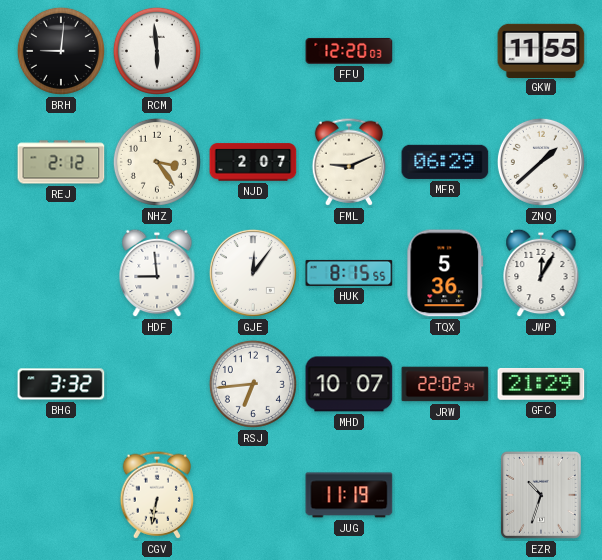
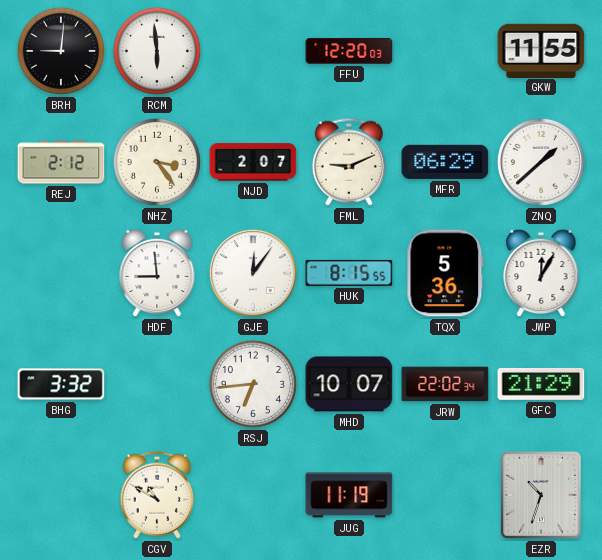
CGV: 6:32 -> 10:50 (157, 495)
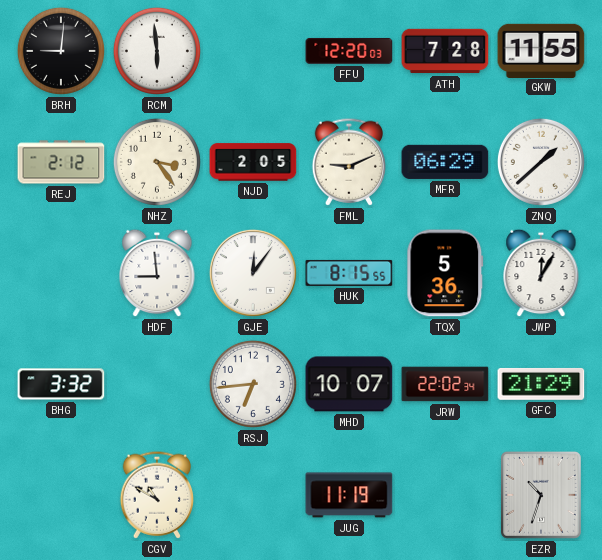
ATH: none -> 7:28 (445, 51)
NJD: 2:07 -> 2:05 (253, 162)
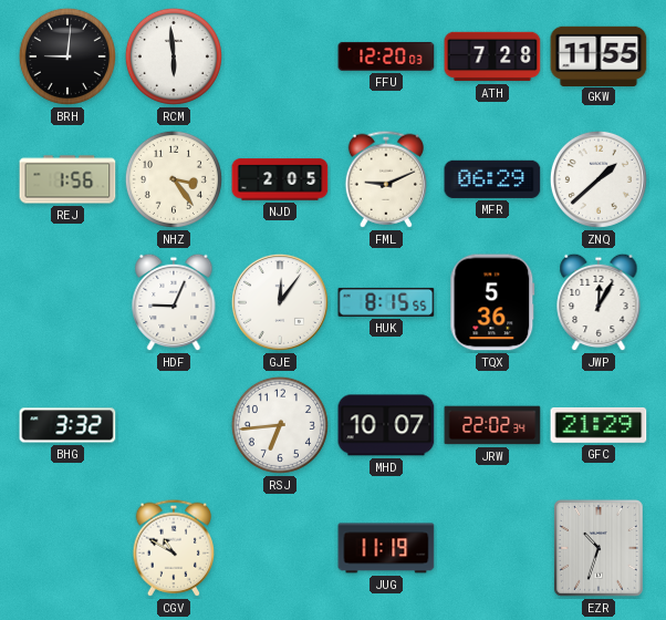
REJ: 2:12 -> 1:56 (67, 179)
HDF: 8:59 -> 9:04 (174, 302)
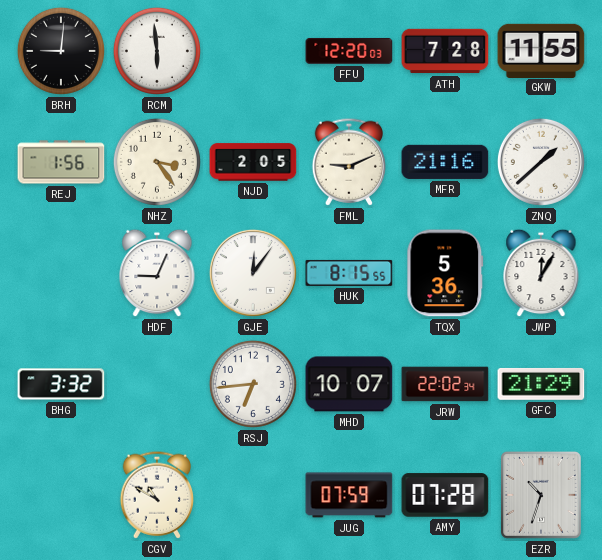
MFR: 06:29 -> 21:16 (445, 162)
JUG: 11:19 -> 07:59 (349, 495)
AMY: none -> 07:28 (445, 495)
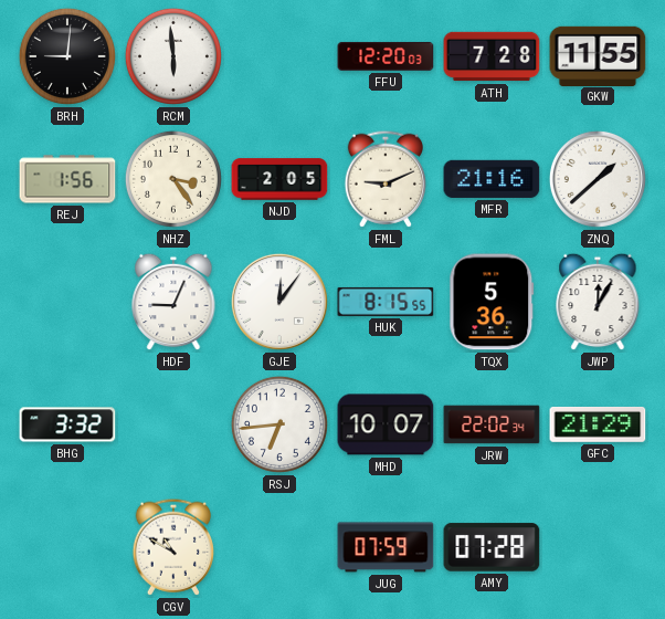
EZR: 10:33 -> none (541, 495)
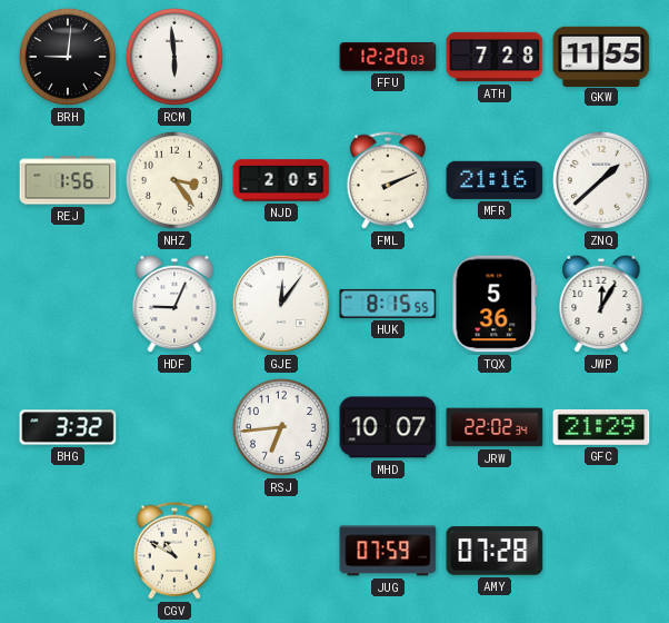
FML: 9:11 -> 2:11 (388, 180)
